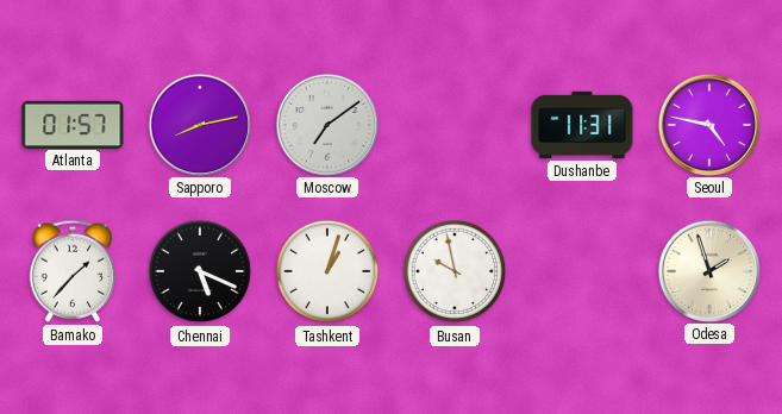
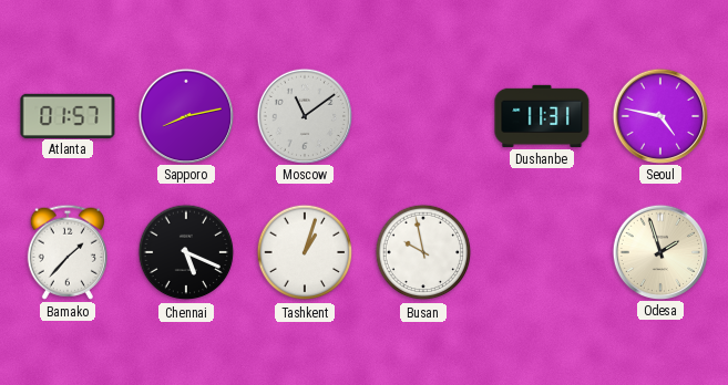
Moscow: 7:09 -> 11:09 (304, 115)
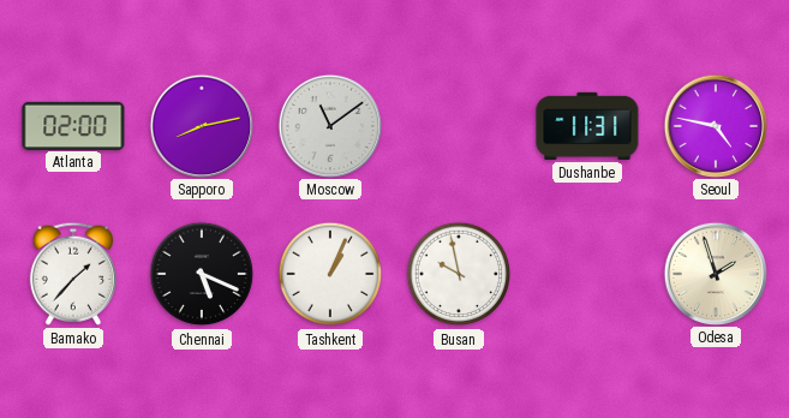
Atlanta: 01:57 -> 02:00 (73, 125)
Tashkent: 1:03 -> 1:04 (330, 274)
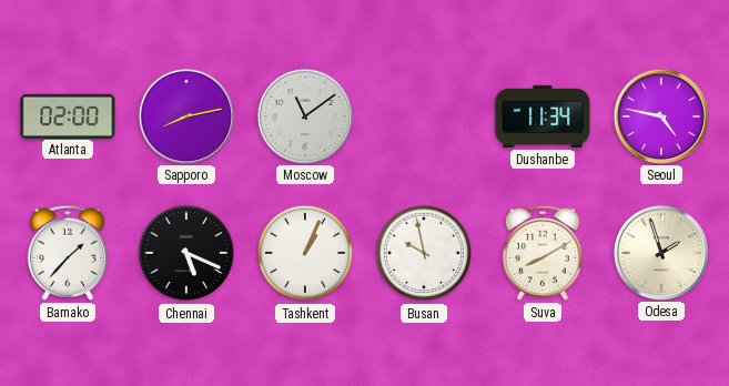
Dushanbe: 11:31 -> 11:34 (543, 116)
Suva: none -> 8:10 (543, 253)
